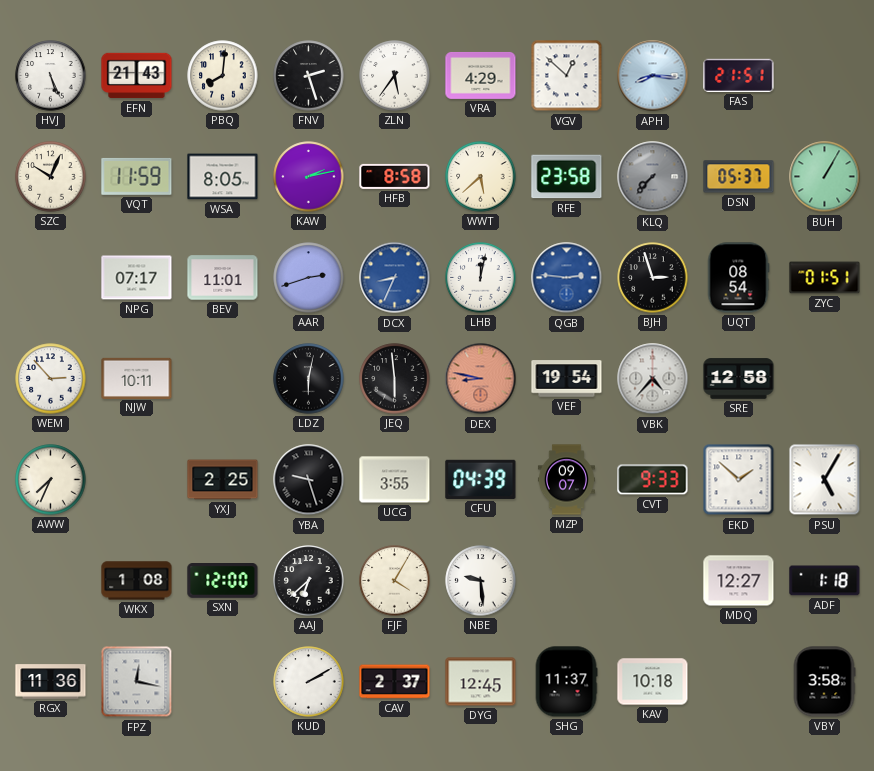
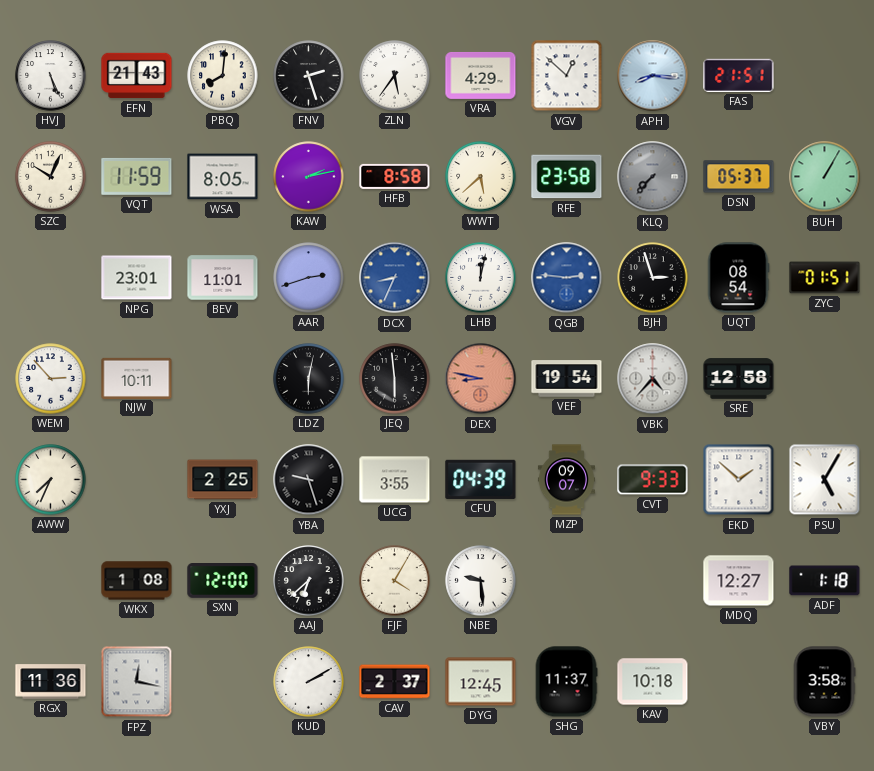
NPG: 07:17 -> 23:01 (137, 278)
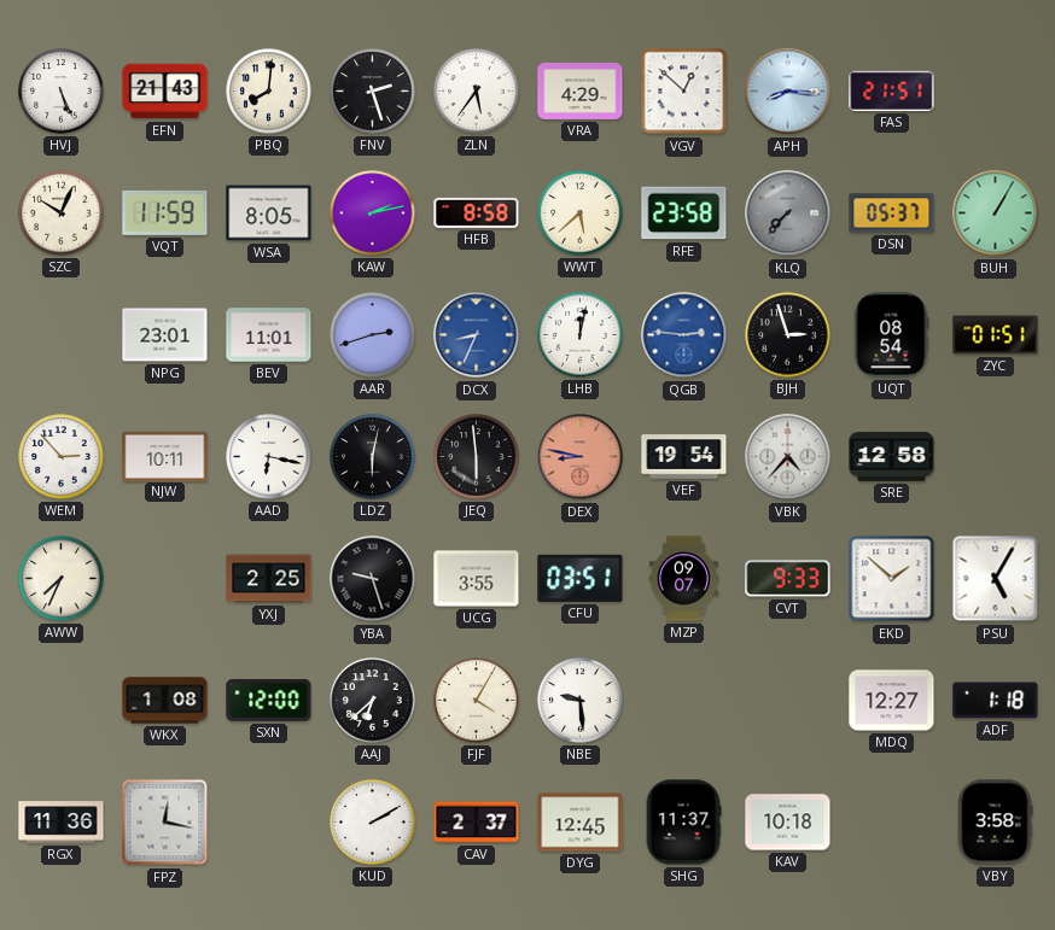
AAD: none -> 6:17 (269, 457)
CFU: 04:39 -> 03:51 (581, 578)
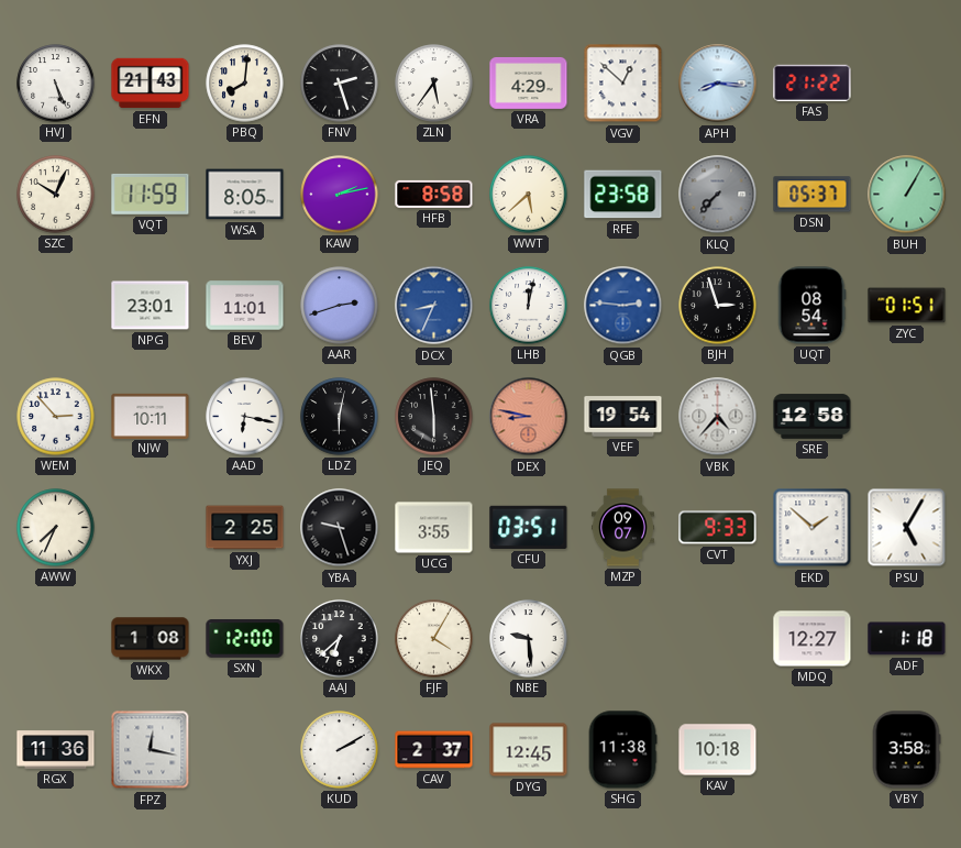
FAS: 21:51 -> 21:22 (813, 82)
SHG: 11:37 -> 11:38 (622, 750)
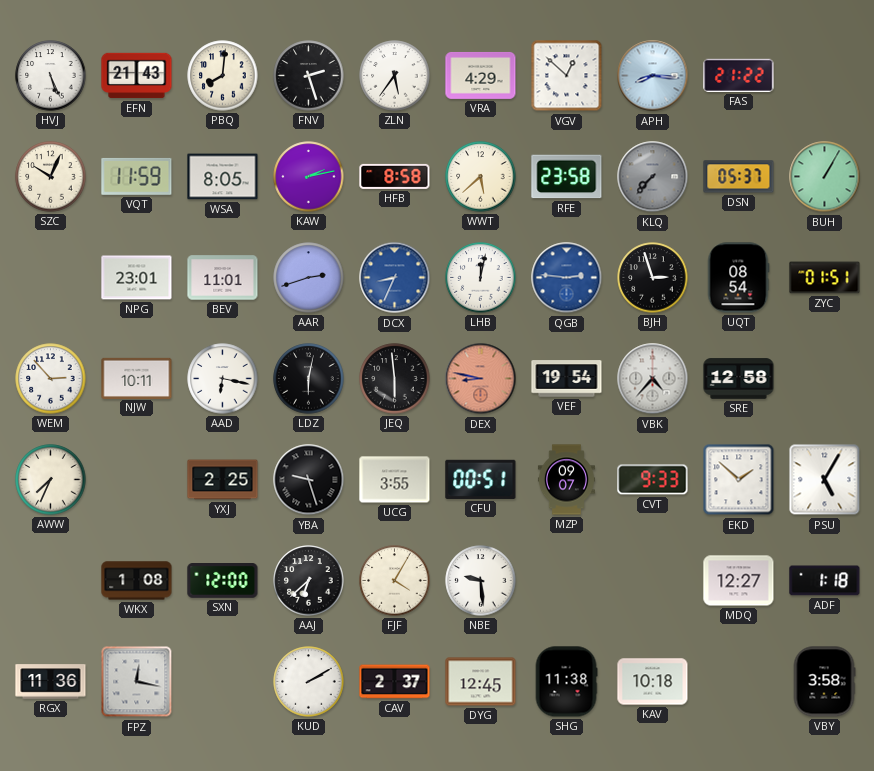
CFU: 03:51 -> 00:51 (481, 479)
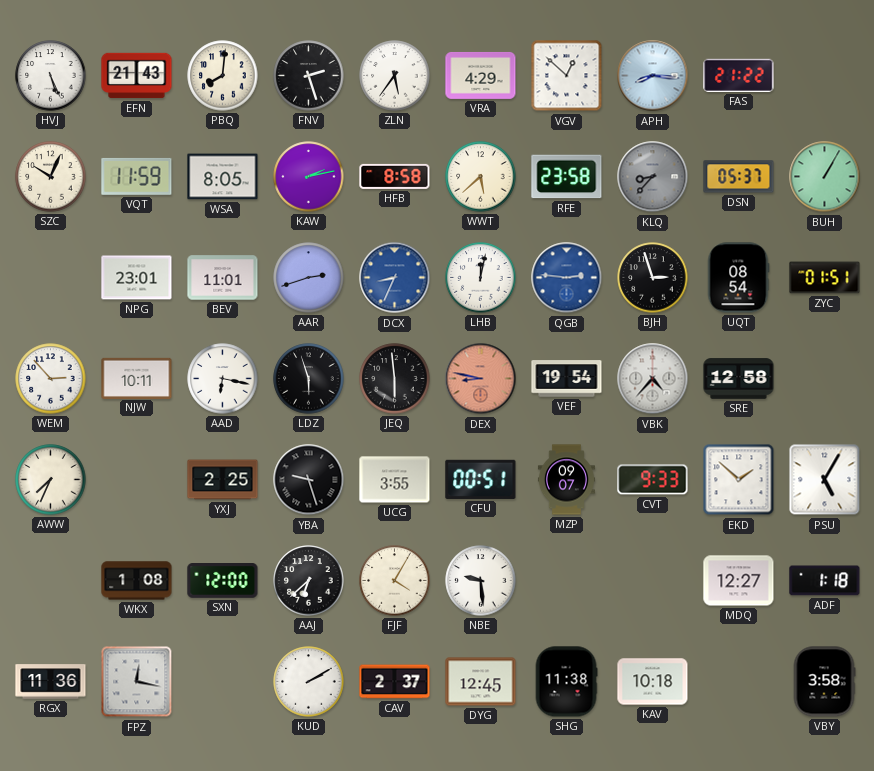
KLQ: 7:37 -> 8:37 (653, 177)
LDZ: 6:02 -> 5:57 (309, 379)
